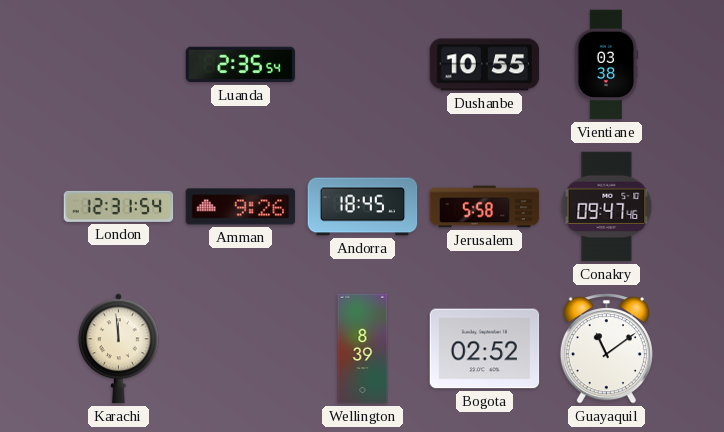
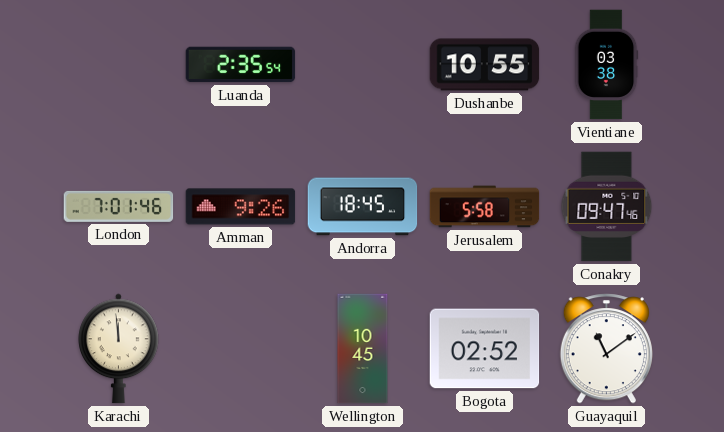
London: 12:31 -> 7:01 (119, 206)
Wellington: 8:39 -> 10:45 (363, 349)
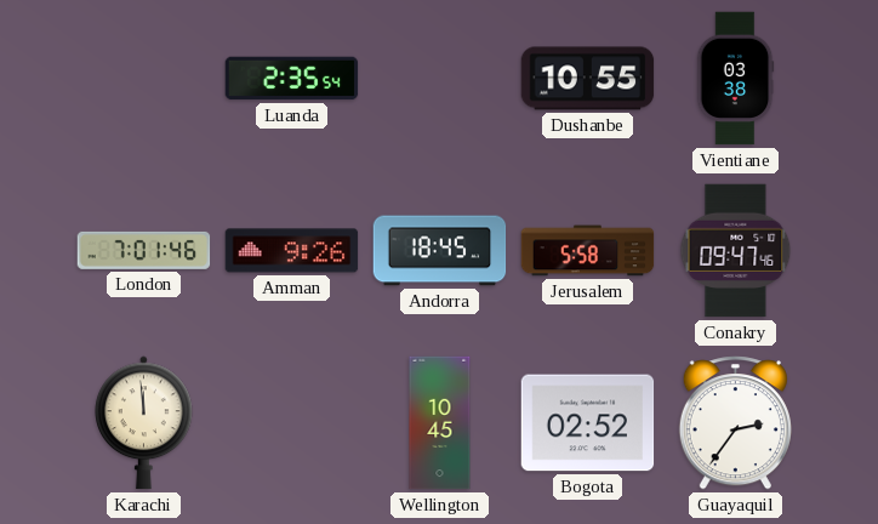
Guayaquil: 11:09 -> 2:36 (735, 423)
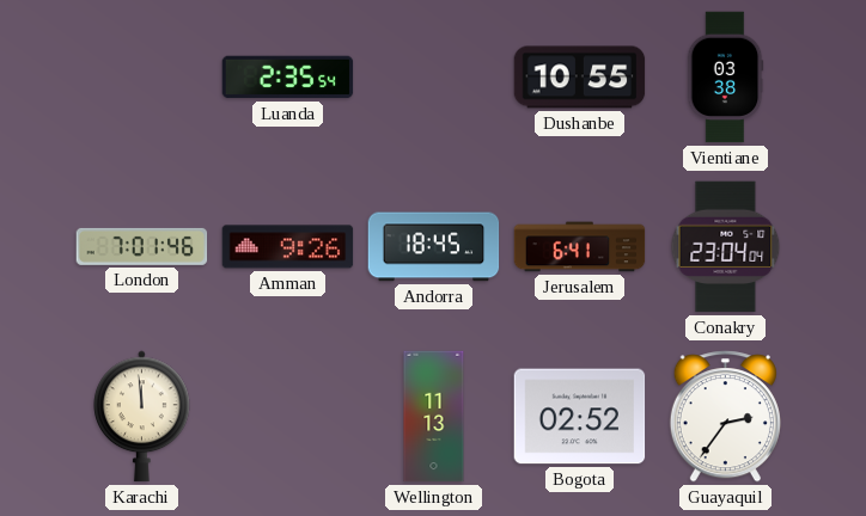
Jerusalem: 5:58 -> 6:41 (580, 247)
Conakry: 09:47 -> 23:04 (726, 247)
Wellington: 10:45 -> 11:13 (434, 417)
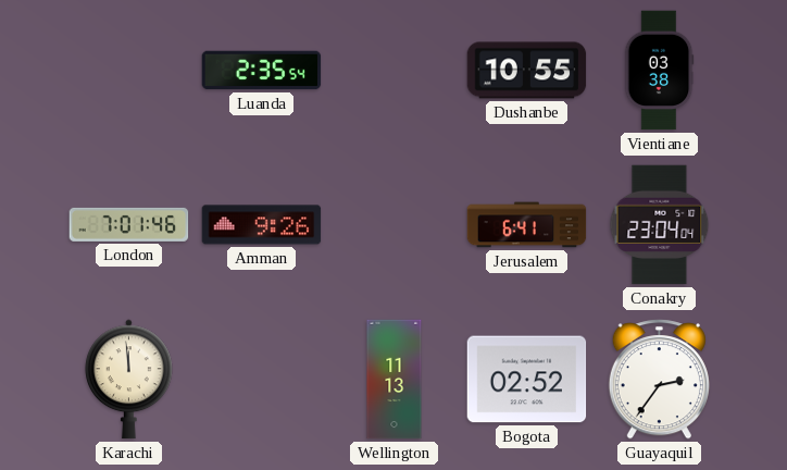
Andorra: 18:45 -> none (434, 247)
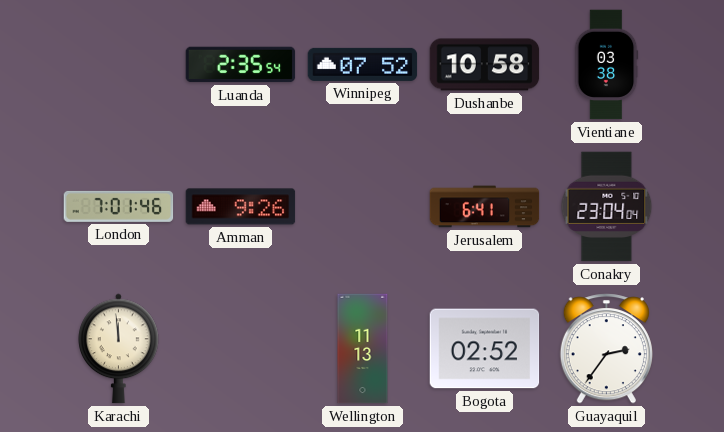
Winnipeg: none -> 07:52 (363, 64)
Dushanbe: 10:55 -> 10:58 (485, 65)
